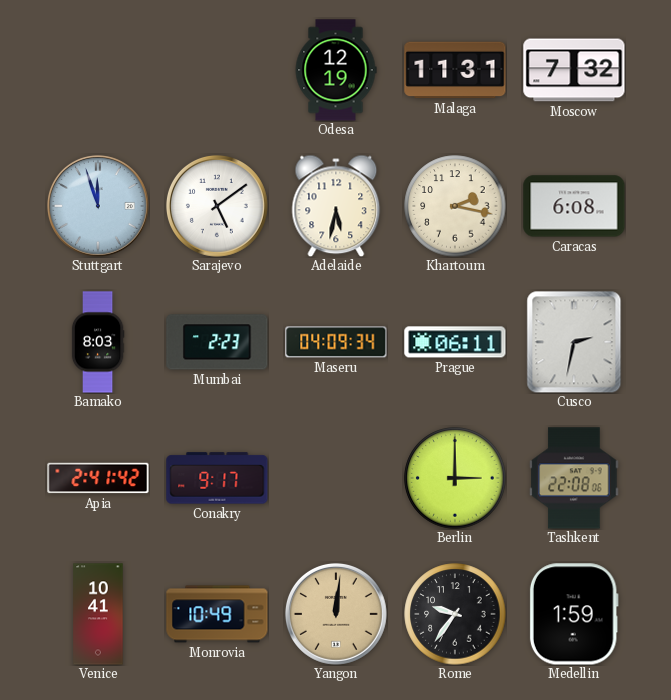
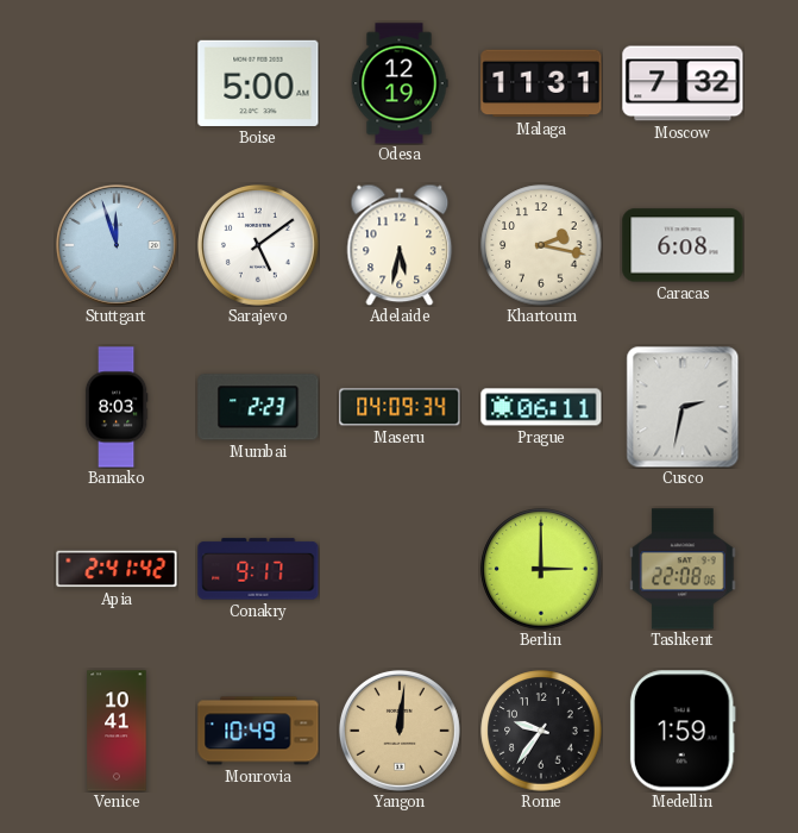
Boise: none -> 5:00 (258, 83)
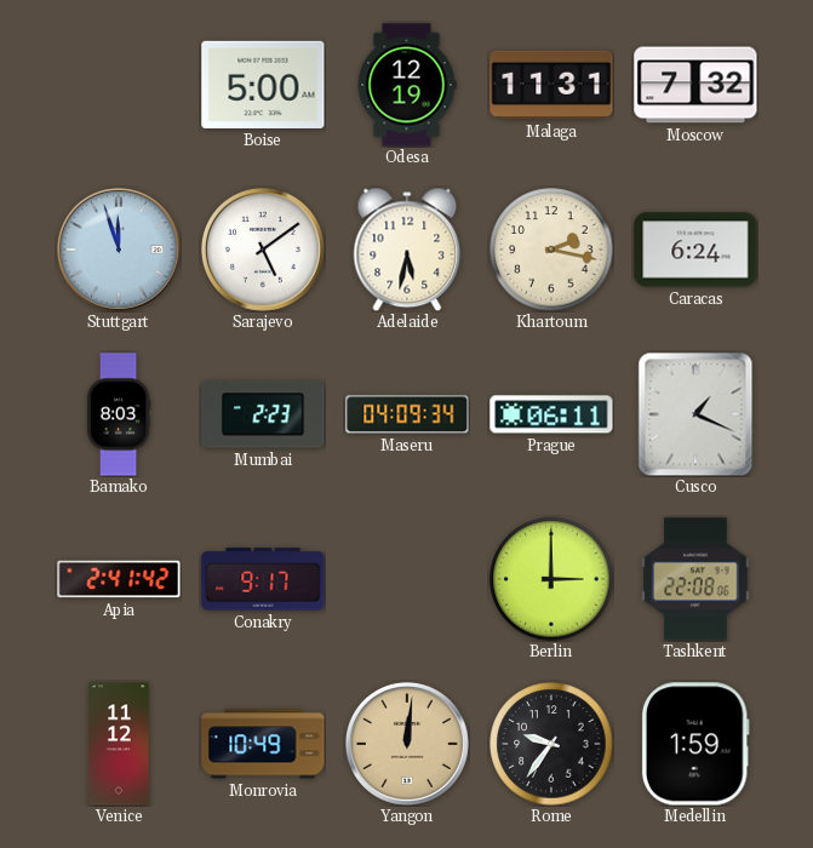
Caracas: 6:08 -> 6:24 (695, 250)
Cusco: 2:32 -> 1:19 (695, 414)
Venice: 10:41 -> 11:12 (119, 744)
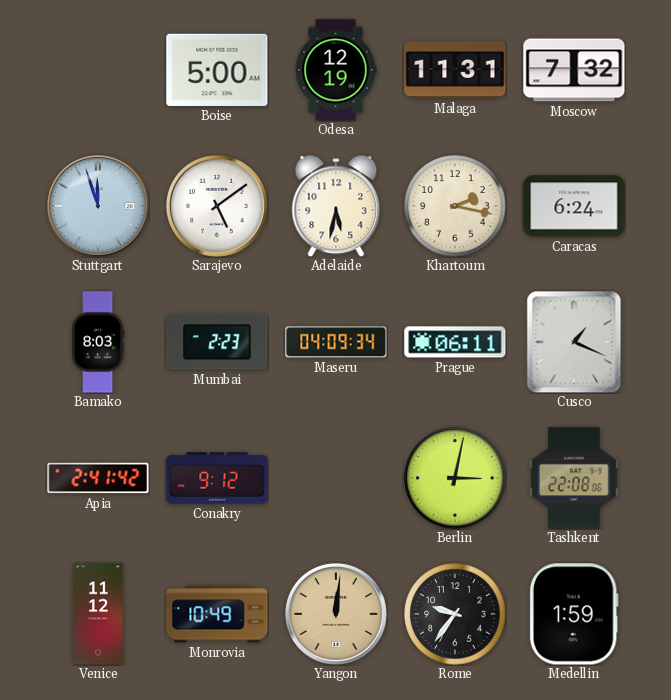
Conakry: 9:17 -> 9:12 (217, 478)
Berlin: 3:00 -> 3:02 (455, 478)
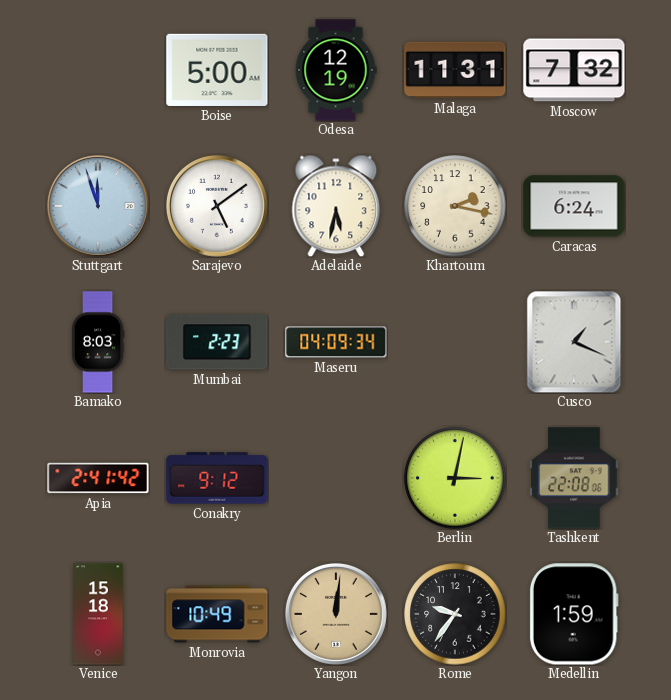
Prague: 06:11 -> none (455, 342)
Venice: 11:12 -> 15:18 (98, 614)
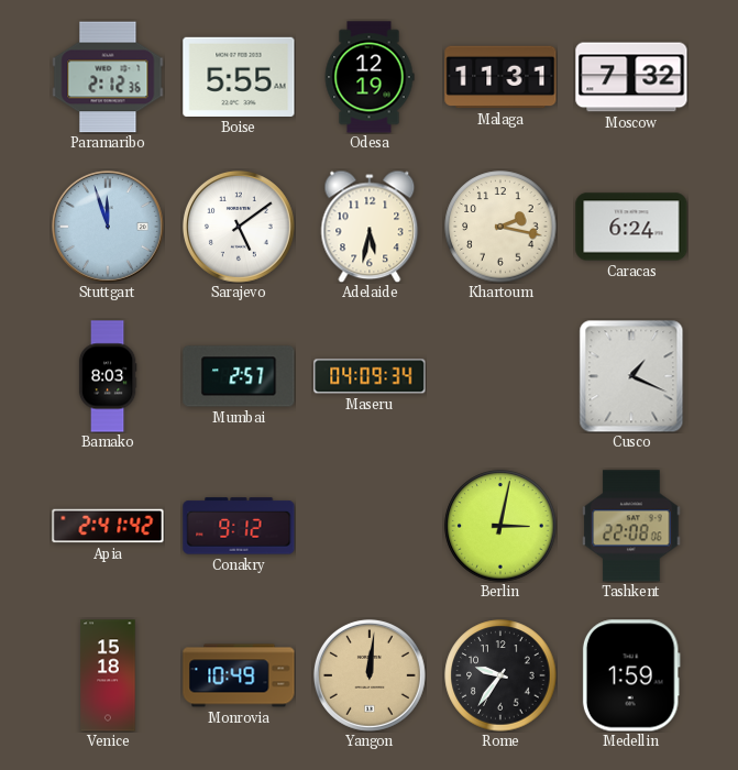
Paramaribo: none -> 2:12 (108, 77)
Boise: 5:00 -> 5:55 (239, 77)
Mumbai: 2:23 -> 2:57 (239, 376)
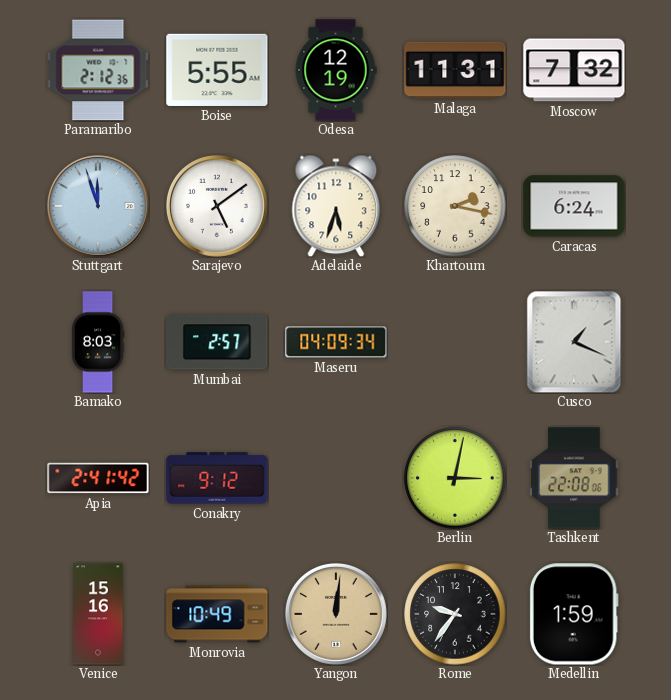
Adelaide: 5:32 -> 5:33 (336, 206)
Venice: 15:18 -> 15:16 (98, 614)
